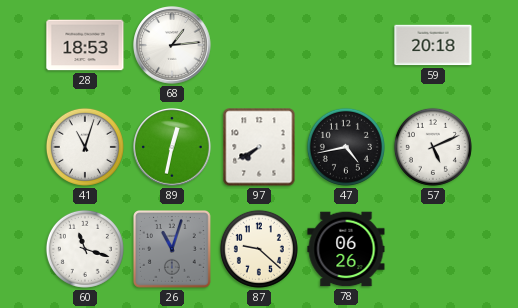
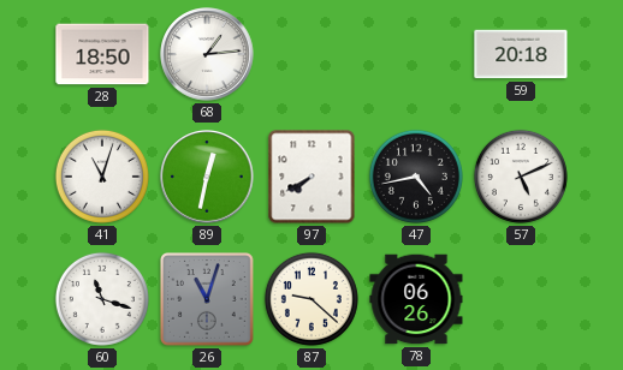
28: 18:53 -> 18:50 (102, 54)
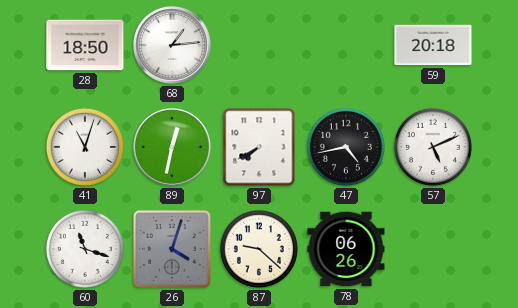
26: 11:03 -> 4:03 (172, 250)
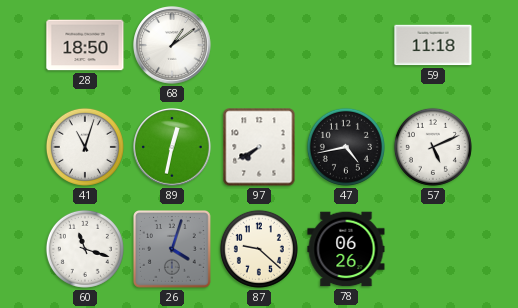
68: 1:14 -> 1:09 (172, 45)
59: 20:18 -> 11:18 (433, 45)
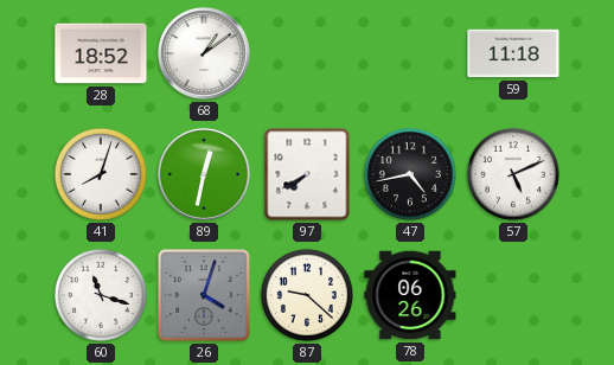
28: 18:50 -> 18:52 (101, 53)
41: 11:03 -> 8:03 (101, 174)
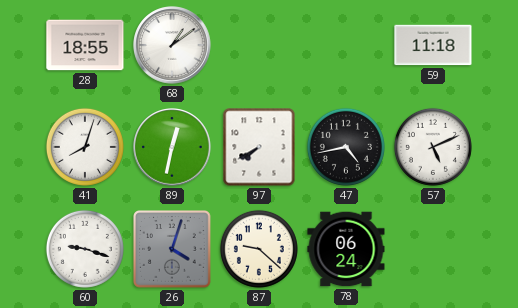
28: 18:52 -> 18:55 (85, 45)
60: 11:18 -> 9:18 (85, 249)
78: 06:26 -> 06:24 (346, 249)
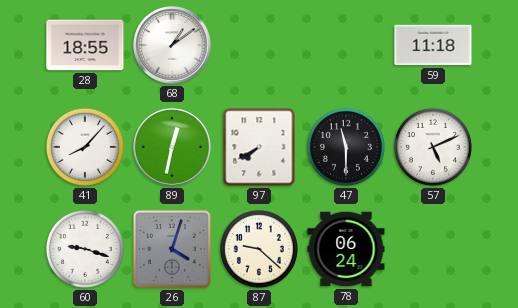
41: 8:03 -> 8:07 (85, 147)
47: 4:43 -> 11:30 (346, 147)
